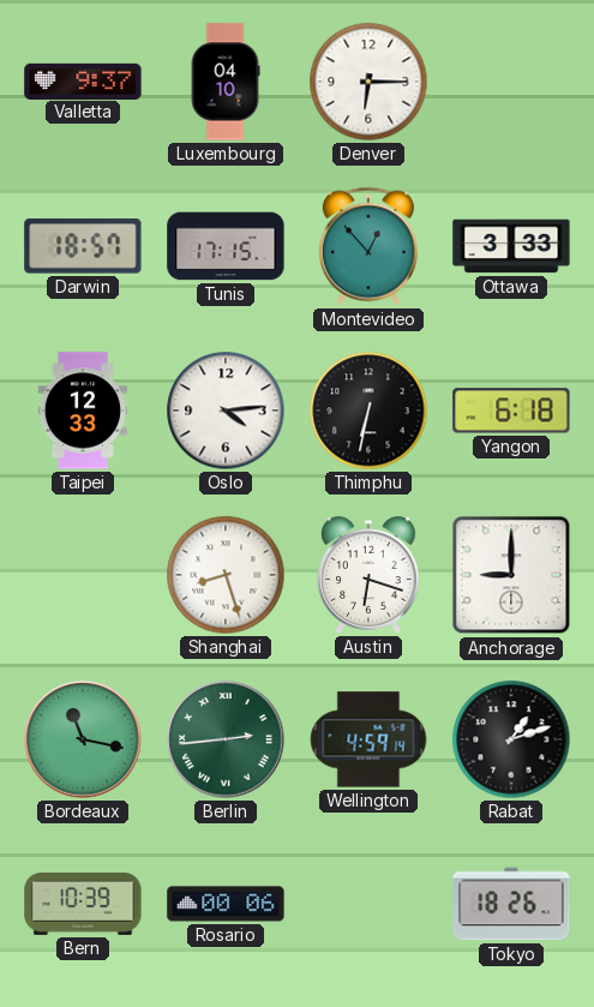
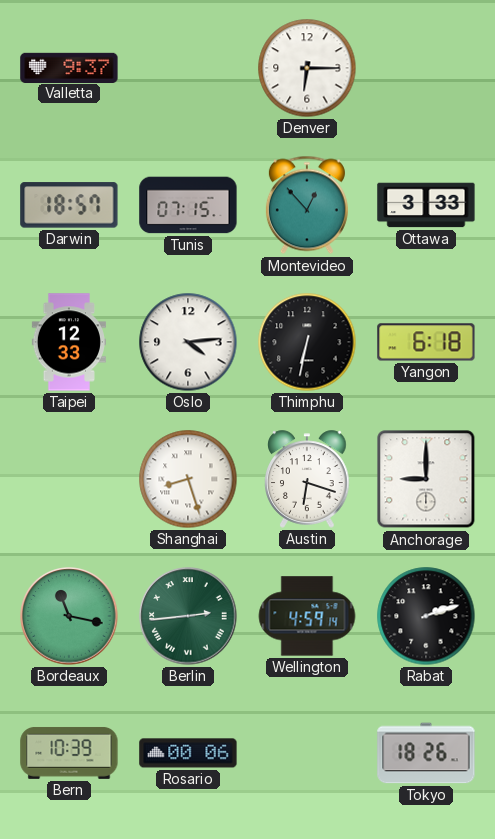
Luxembourg: 04:10 -> none (226, 82)
Tunis: 17:15 -> 07:15 (188, 205)
Rabat: 1:12 -> 2:12 (426, 616)
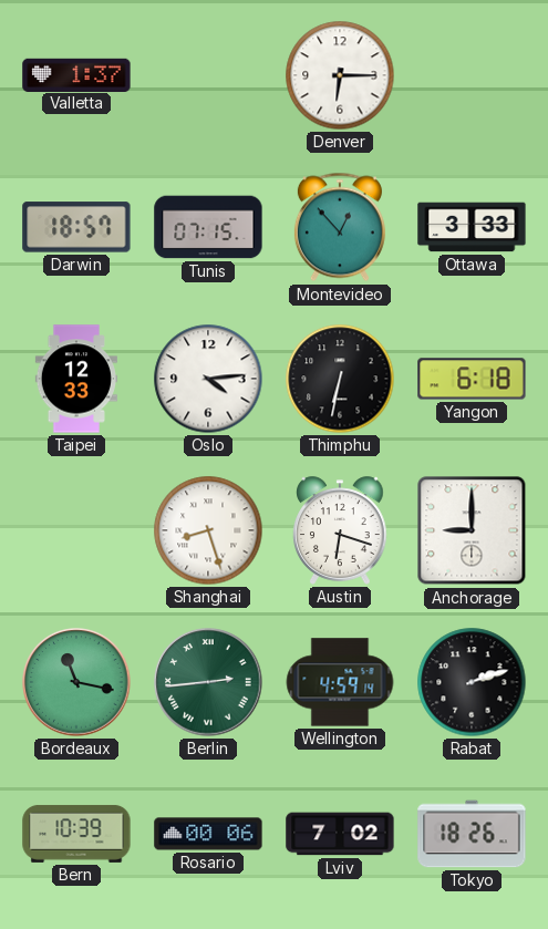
Valletta: 9:37 -> 1:37 (76, 74)
Lviv: none -> 7:02 (340, 834)
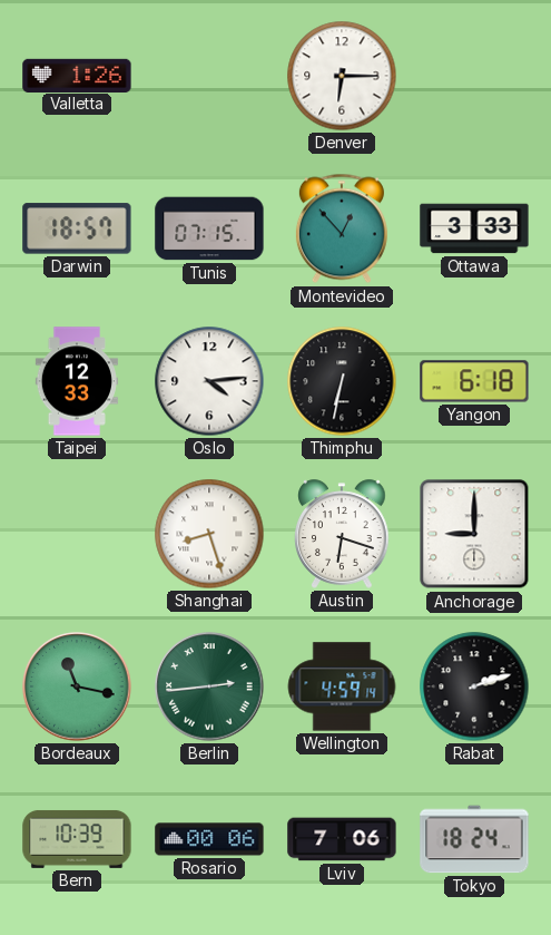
Valletta: 1:37 -> 1:26 (77, 75)
Lviv: 7:02 -> 7:06 (342, 839)
Tokyo: 18:26 -> 18:24 (474, 839)
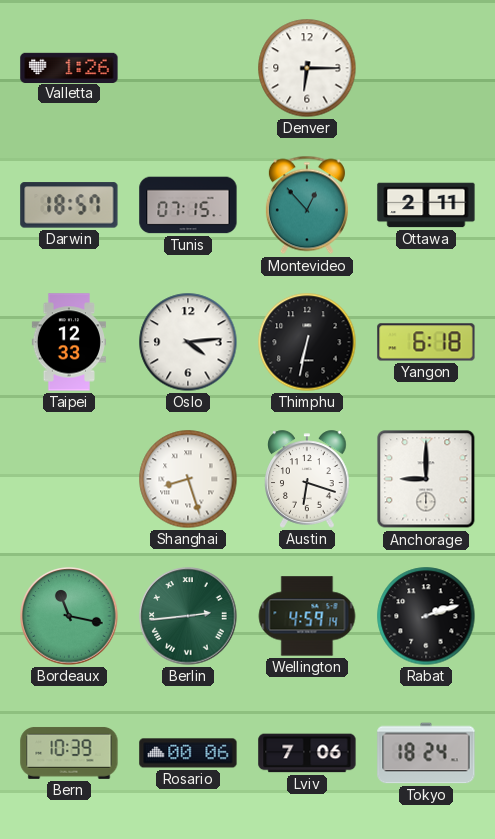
Ottawa: 3:33 -> 2:11 (426, 205)
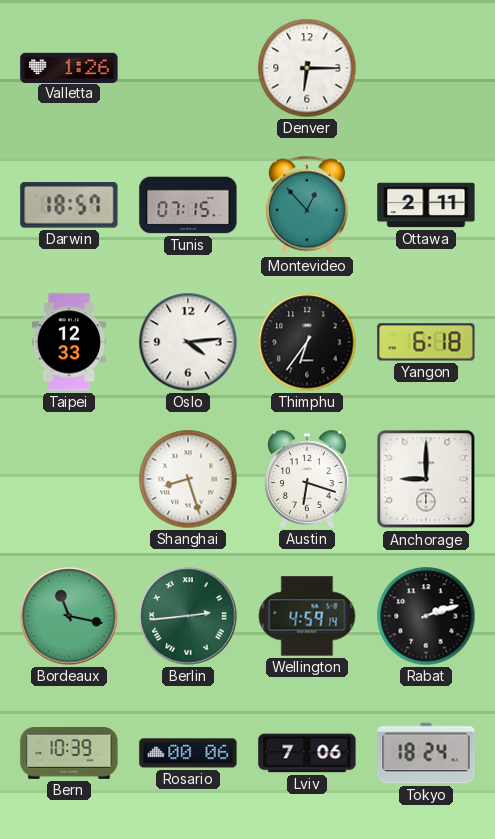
Thimphu: 6:32 -> 6:36 (307, 342)
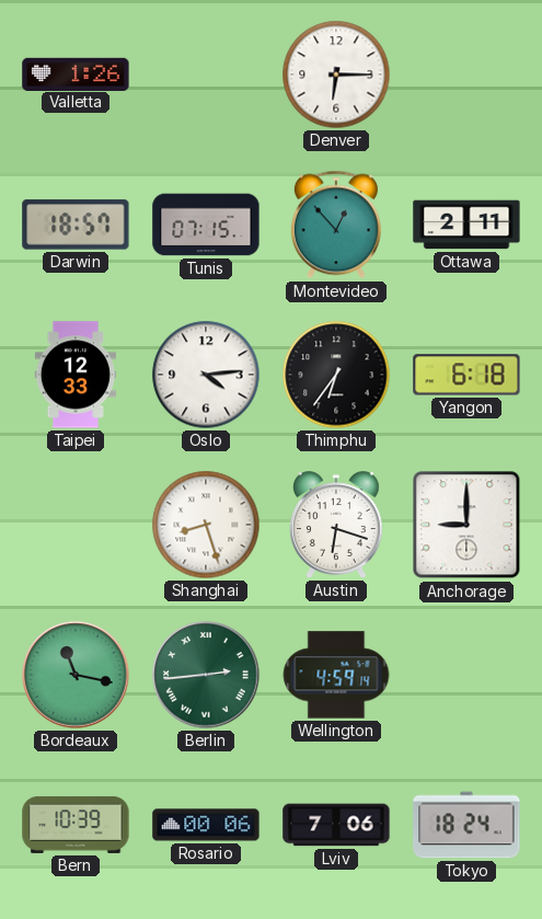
Rabat: 2:12 -> none (426, 616)
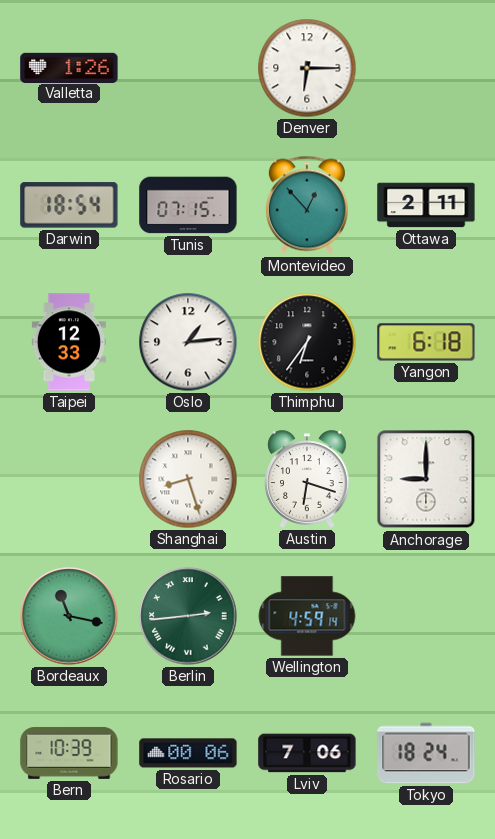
Darwin: 18:57 -> 18:54 (69, 205)
Oslo: 4:14 -> 1:14 (188, 342)
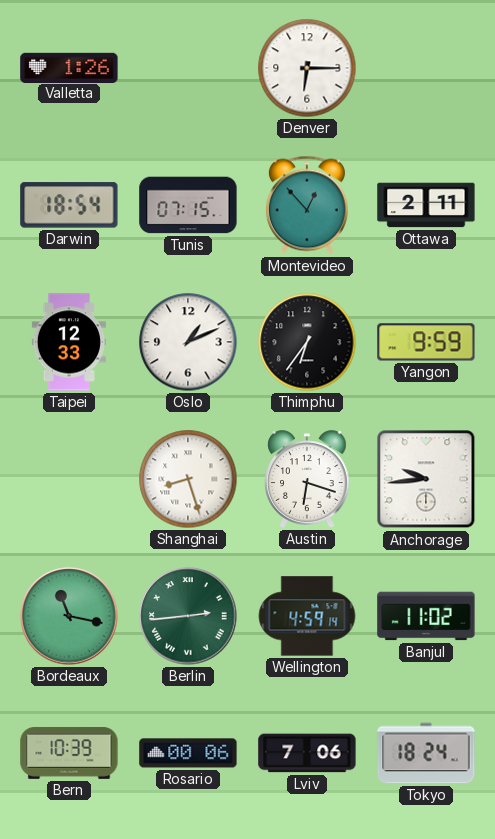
Oslo: 1:14 -> 1:11 (188, 342)
Yangon: 6:18 -> 9:59 (426, 342)
Anchorage: 9:00 -> 9:44 (426, 479)
Banjul: none -> 11:02 (426, 616)
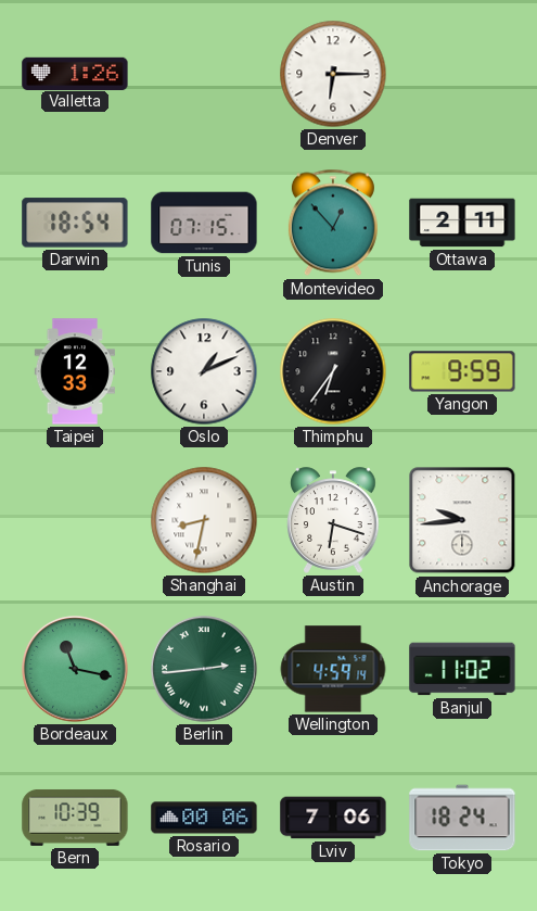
Shanghai: 8:27 -> 8:32 (204, 520)
